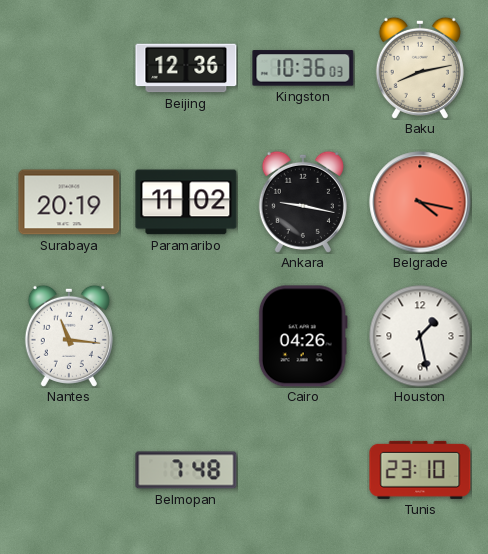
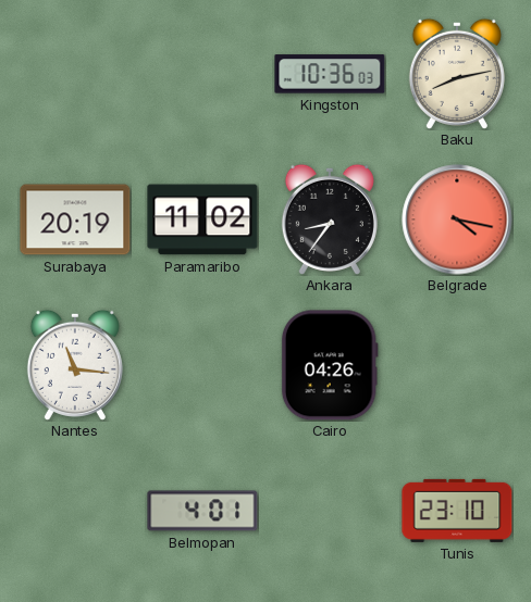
Beijing: 12:36 -> none (186, 68)
Ankara: 9:17 -> 8:36 (330, 220)
Houston: 1:28 -> none (420, 336)
Belmopan: 7:48 -> 4:01 (202, 511)
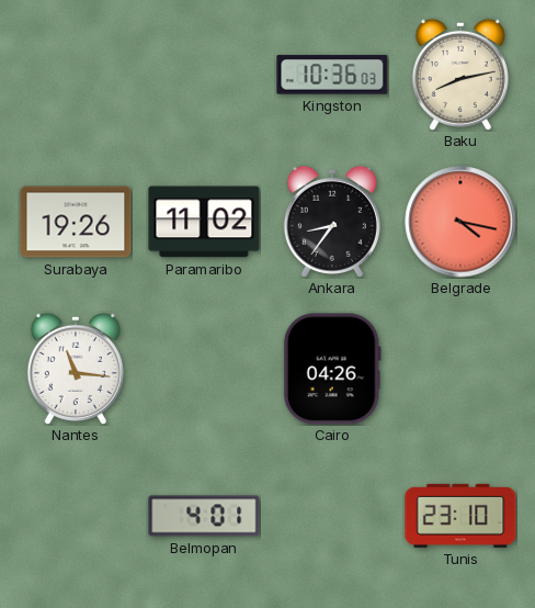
Surabaya: 20:19 -> 19:26 (76, 222)
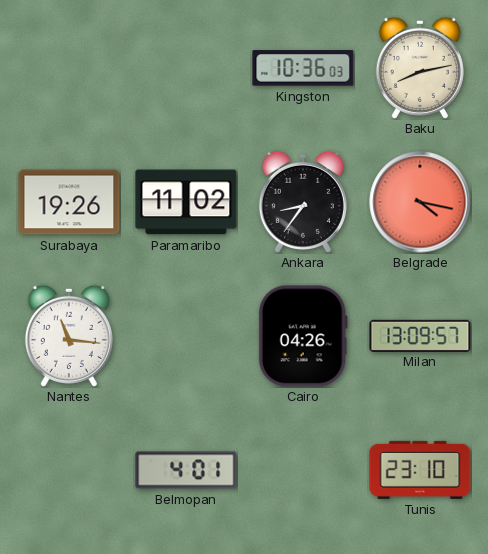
Milan: none -> 13:09 (420, 335)
